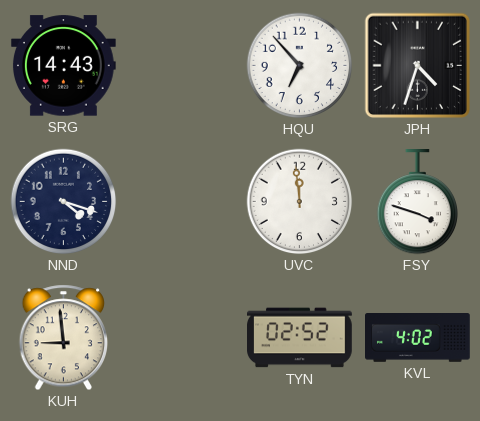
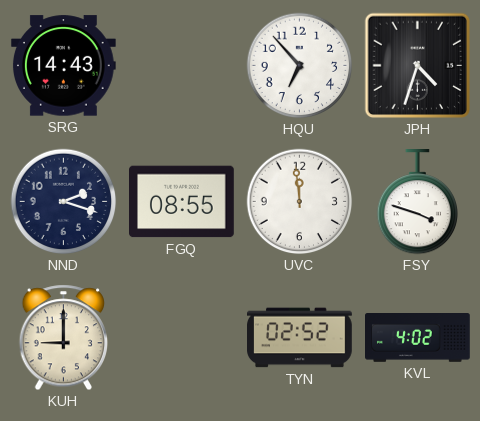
NND: 4:18 -> 2:18 (64, 202)
FGQ: none -> 08:55 (182, 202)
KUH: 8:59 -> 9:00 (64, 338)
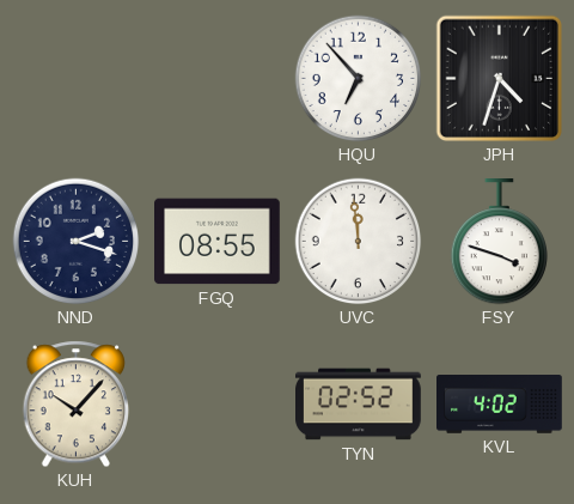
SRG: 14:43 -> none (64, 66)
KUH: 9:00 -> 10:07 (77, 405)
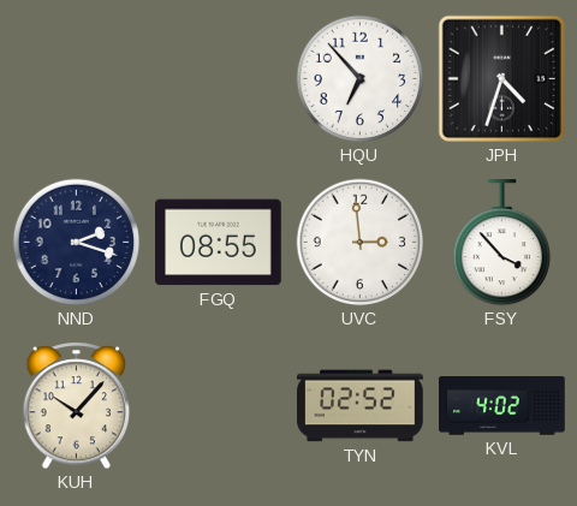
UVC: 11:59 -> 2:59 (361, 243)
FSY: 3:48 -> 3:53 (501, 244)
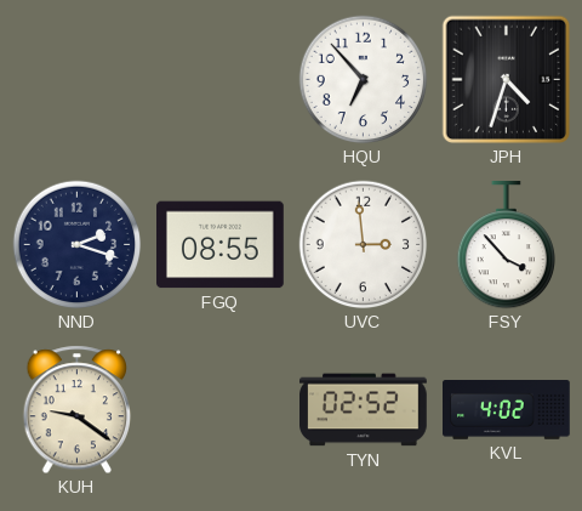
KUH: 10:07 -> 9:21 (78, 410)
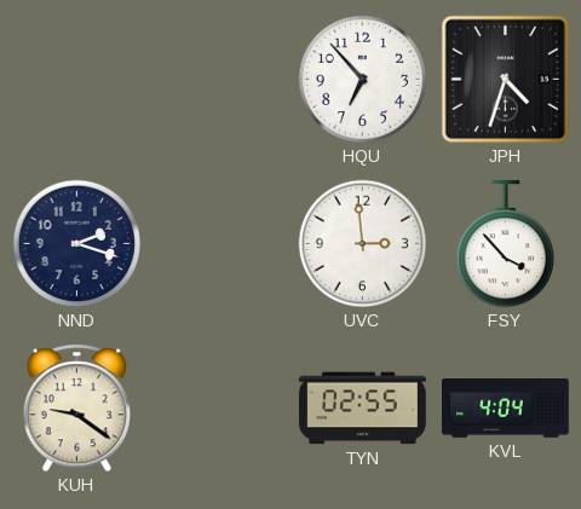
FGQ: 08:55 -> none (221, 245)
TYN: 02:52 -> 02:55 (363, 409)
KVL: 4:02 -> 4:04 (506, 409)
